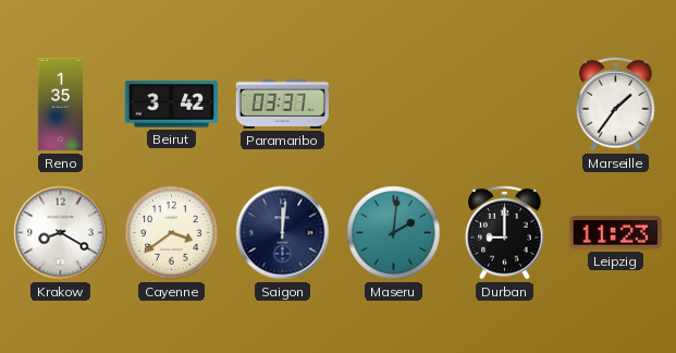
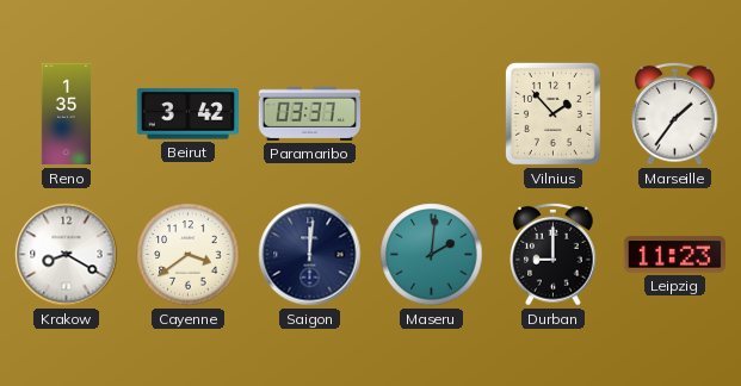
Vilnius: none -> 1:53 (552, 113)
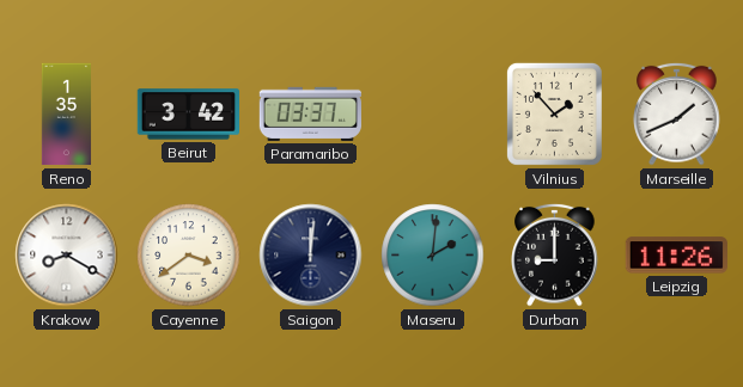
Marseille: 1:36 -> 1:41 (677, 113)
Leipzig: 11:23 -> 11:26 (676, 256)
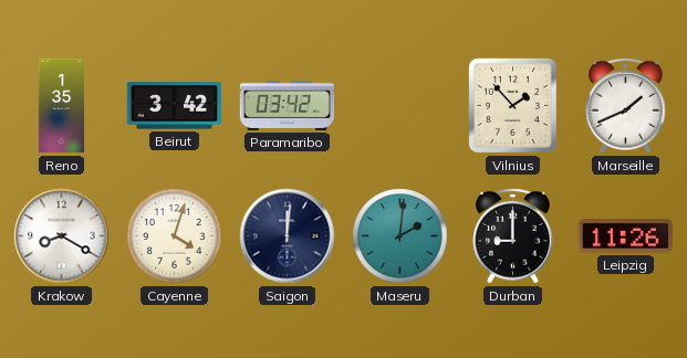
Paramaribo: 03:37 -> 03:42 (287, 105)
Cayenne: 3:39 -> 4:03 (175, 236)
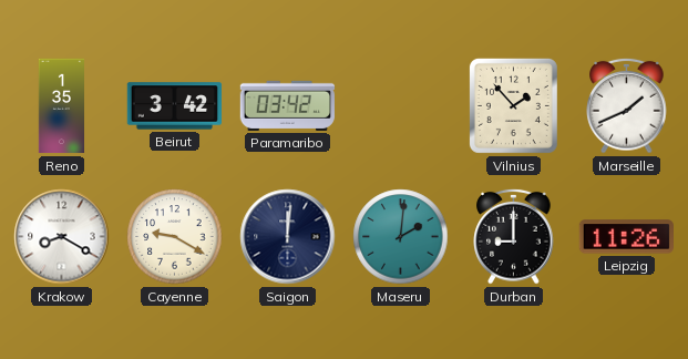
Cayenne: 4:03 -> 9:20 (175, 237)
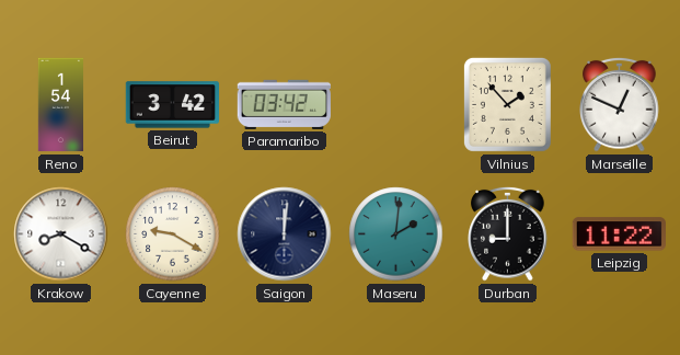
Reno: 1:35 -> 1:54 (61, 105)
Marseille: 1:41 -> 12:49 (620, 104)
Leipzig: 11:26 -> 11:22 (619, 234)
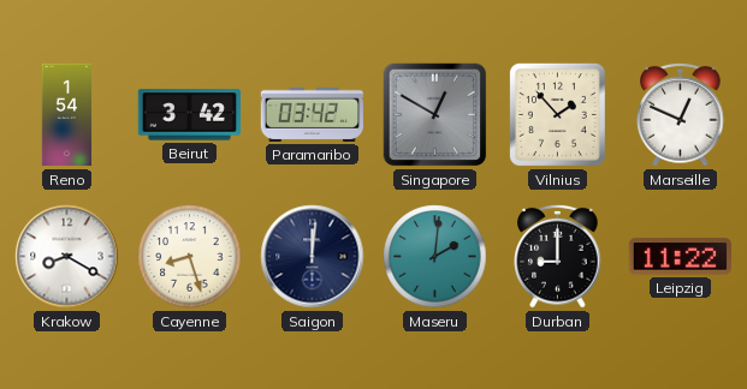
Singapore: none -> 12:50 (435, 115)
Cayenne: 9:20 -> 8:27 (190, 257)
